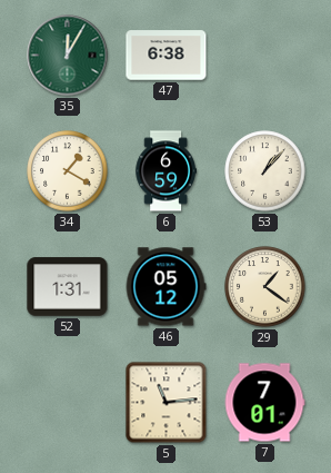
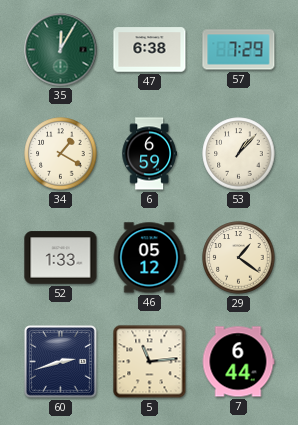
57: none -> 7:29 (239, 50)
52: 1:31 -> 1:33 (61, 258)
60: none -> 2:42 (61, 362)
7: 7:01 -> 6:44 (238, 362)
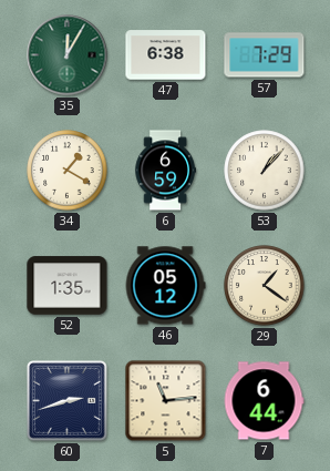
52: 1:33 -> 1:35 (68, 286)
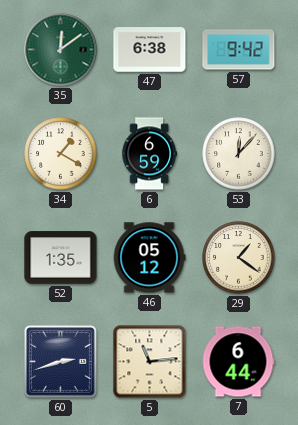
35: 12:05 -> 12:09 (61, 50)
57: 7:29 -> 9:42 (239, 50)
53: 1:07 -> 12:07 (239, 154)
